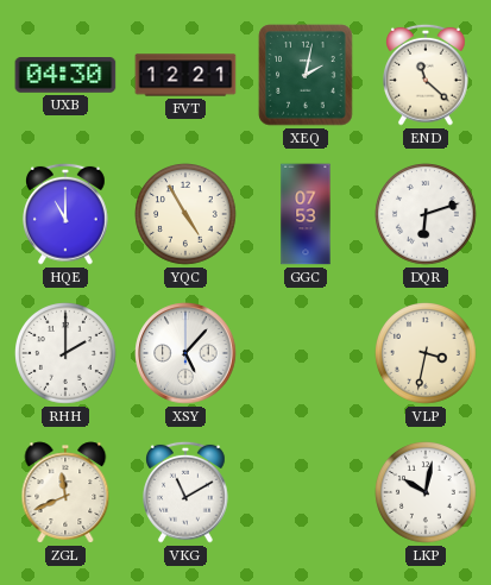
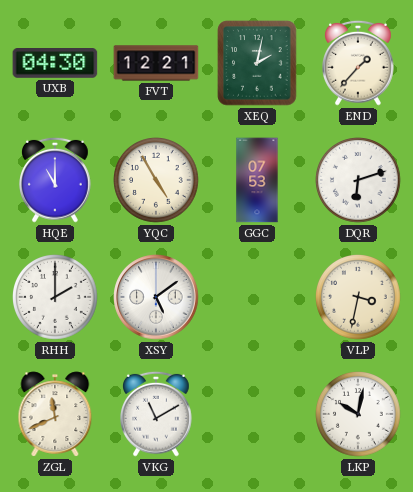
END: 11:22 -> 1:37 (359, 63)
XSY: 5:07 -> 5:09 (156, 297)
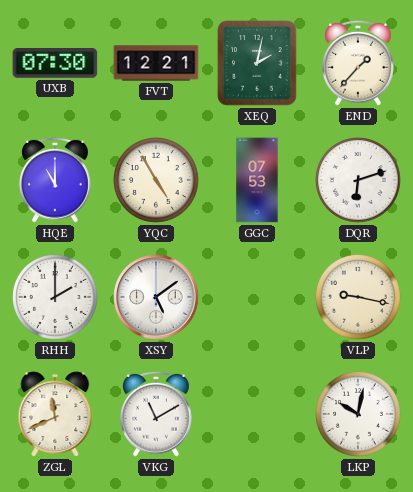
UXB: 04:30 -> 07:30 (55, 64)
VLP: 3:32 -> 9:17 (359, 298)
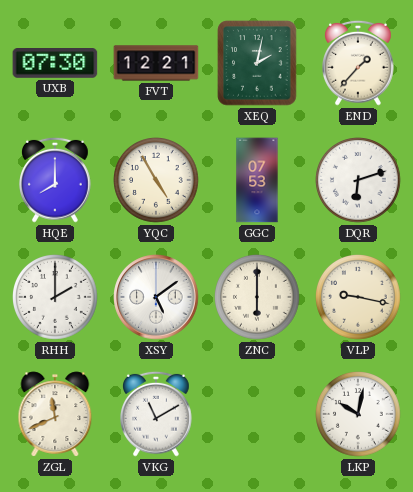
HQE: 11:00 -> 8:00 (56, 180)
ZNC: none -> 6:00 (258, 298)
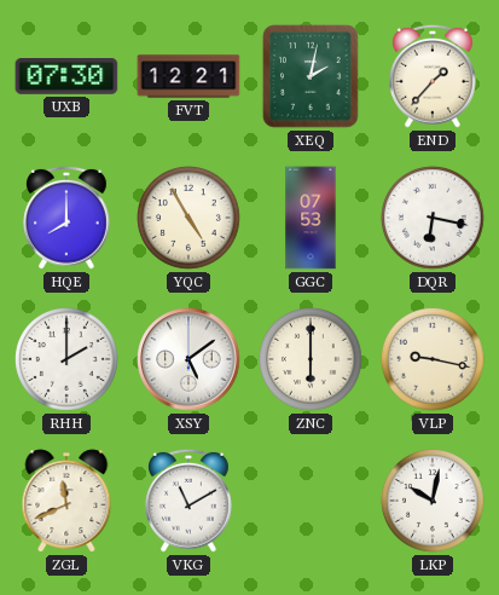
DQR: 6:12 -> 6:17 (434, 219)
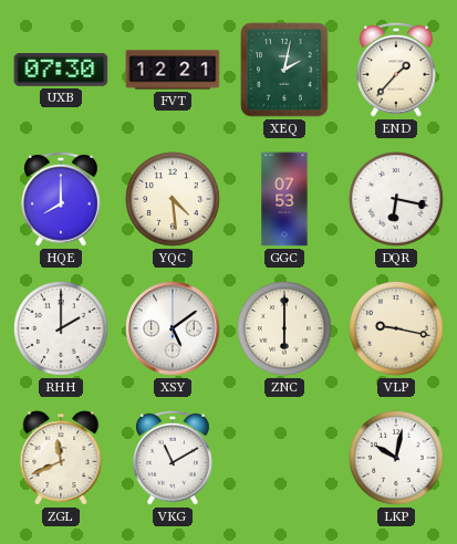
YQC: 4:55 -> 4:29 (174, 200)
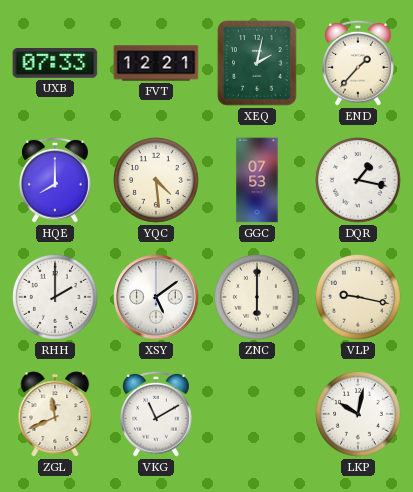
UXB: 07:30 -> 07:33 (55, 64)
DQR: 6:17 -> 1:17 (359, 181)
